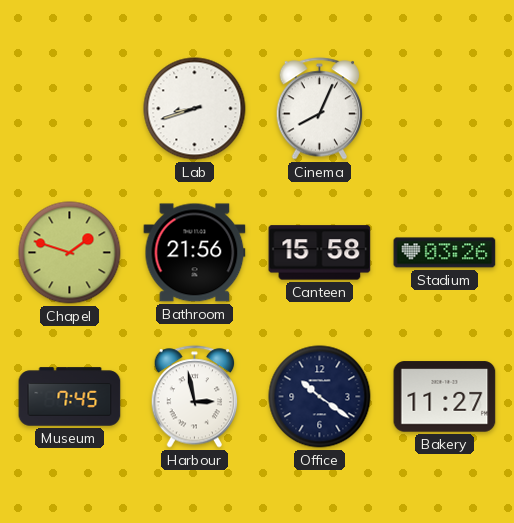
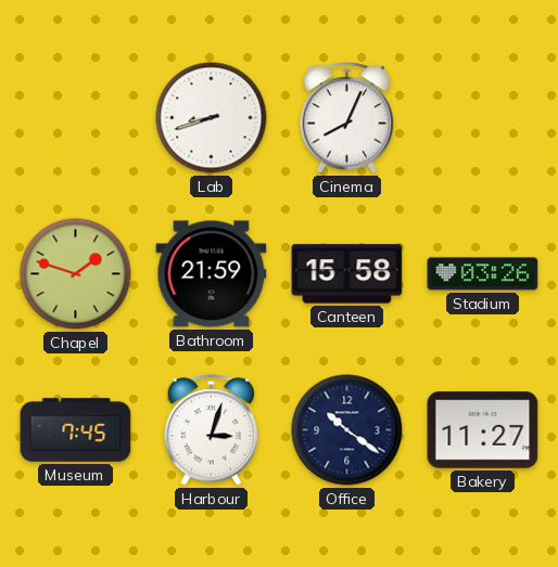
Bathroom: 21:56 -> 21:59 (212, 274)
Harbour: 2:58 -> 3:03 (212, 430)
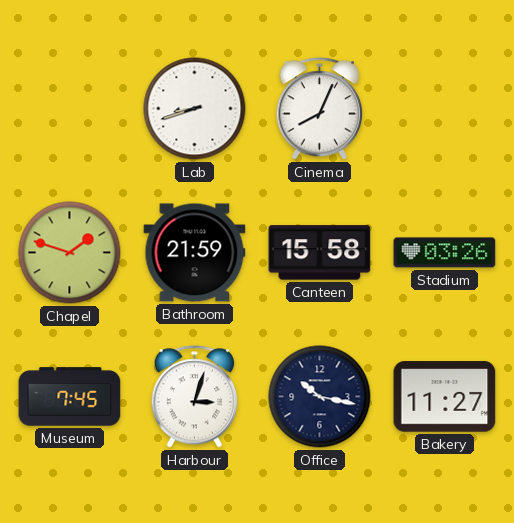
Office: 10:21 -> 10:17 (320, 397)
